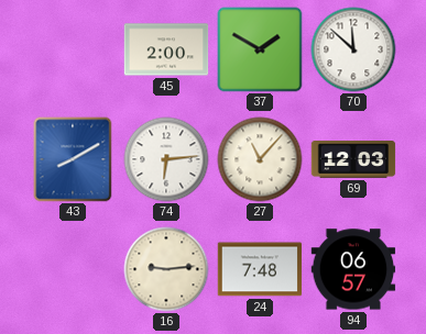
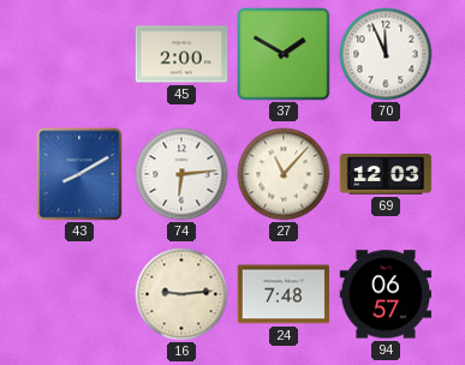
70: 11:52 -> 11:56 (386, 54)
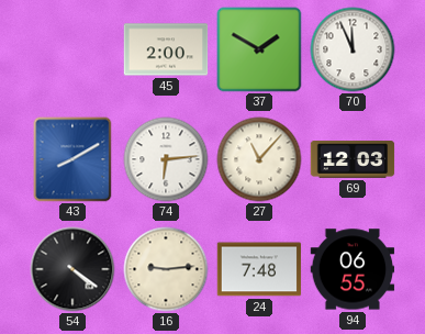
54: none -> 4:21 (72, 269)
94: 06:57 -> 06:55 (353, 269)
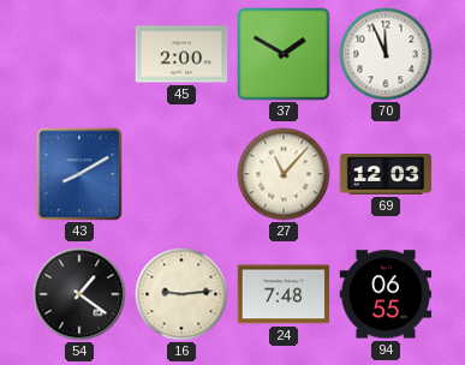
74: 6:14 -> none (166, 159)
54: 4:21 -> 1:21 (79, 294)
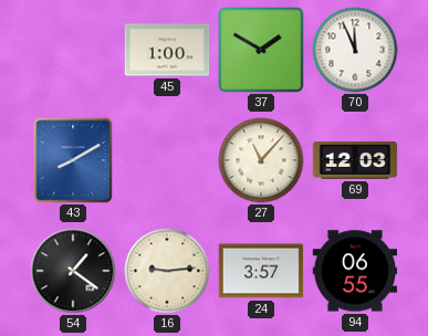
45: 2:00 -> 1:00 (167, 50)
24: 7:48 -> 3:57 (261, 271)
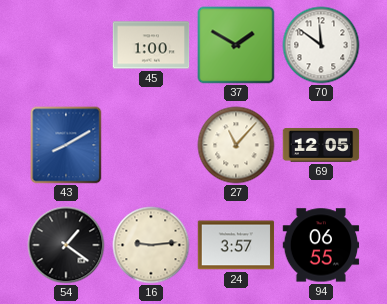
70: 11:56 -> 11:51 (321, 45)
69: 12:03 -> 12:05 (321, 146)
